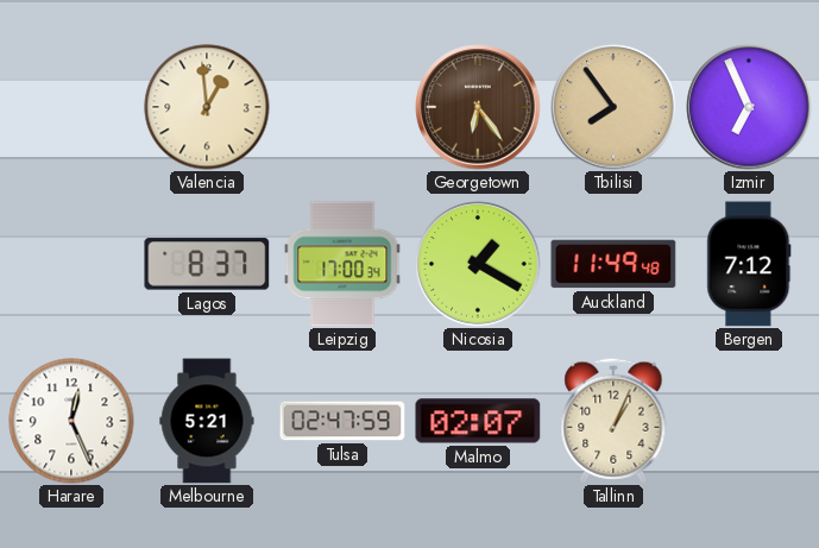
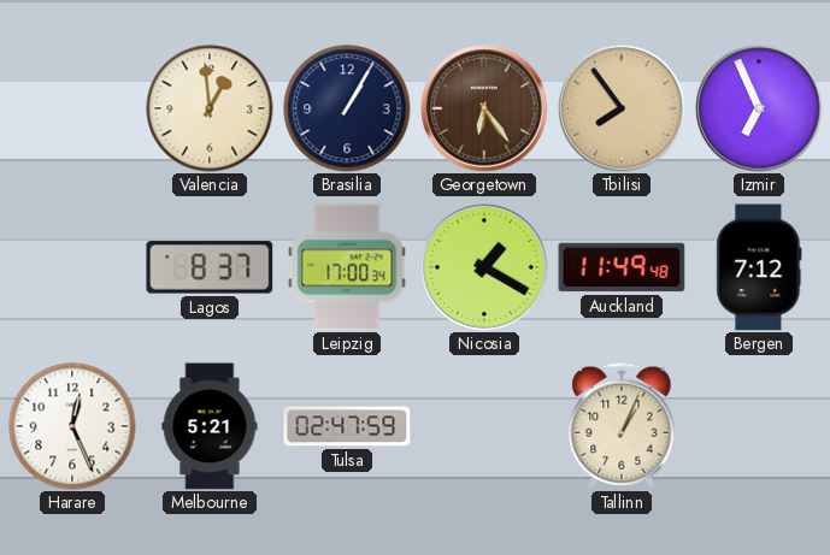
Brasilia: none -> 1:05 (347, 108)
Malmo: 02:07 -> none (478, 421)
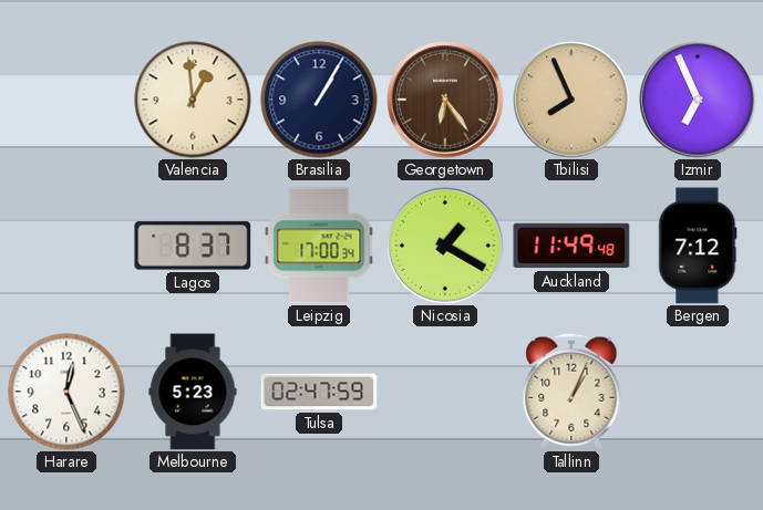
Tbilisi: 7:54 -> 7:56 (571, 100)
Melbourne: 5:21 -> 5:23 (193, 392)
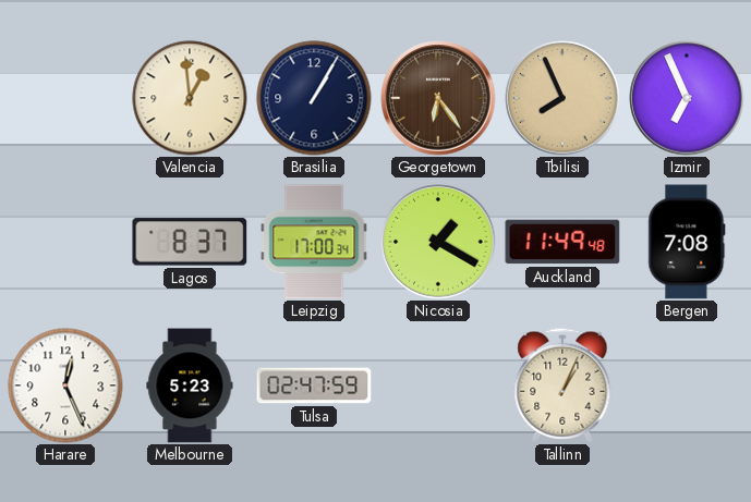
Bergen: 7:12 -> 7:08 (687, 242)
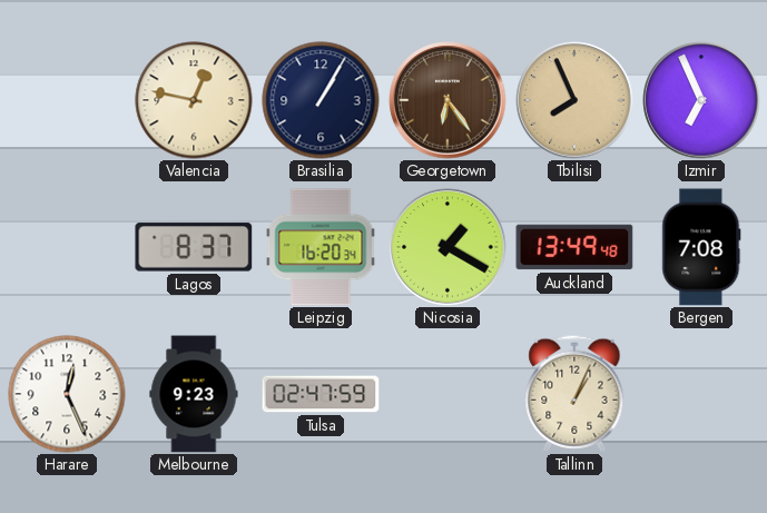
Valencia: 12:59 -> 12:47 (194, 100)
Leipzig: 17:00 -> 16:20 (321, 247)
Auckland: 11:49 -> 13:49 (574, 247)
Melbourne: 5:23 -> 9:23 (194, 394)
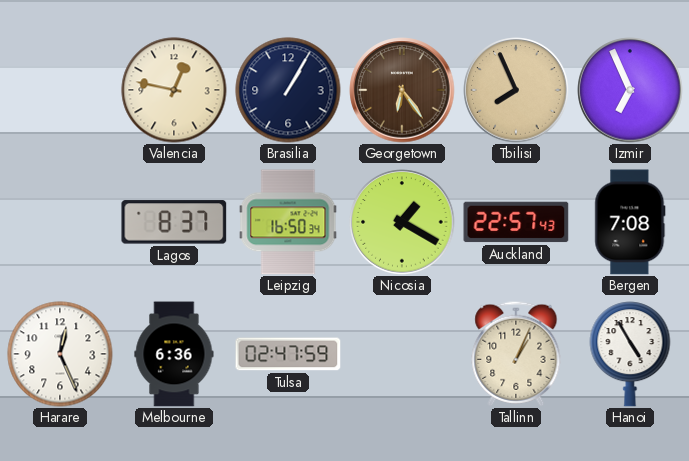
Leipzig: 16:20 -> 16:50 (288, 222)
Auckland: 13:49 -> 22:57 (516, 222)
Melbourne: 9:23 -> 6:36 (174, 354)
Hanoi: none -> 4:55 (630, 354)
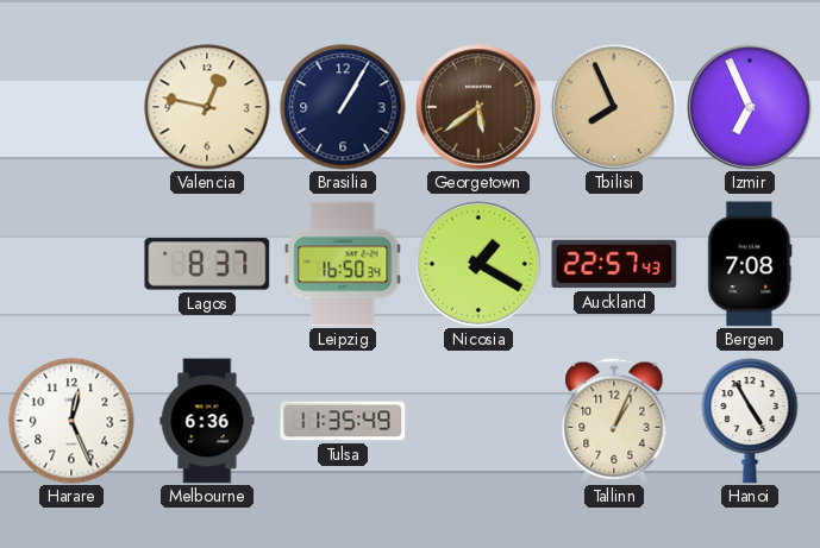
Georgetown: 6:24 -> 5:39 (478, 107)
Tulsa: 02:47 -> 11:35 (343, 421)
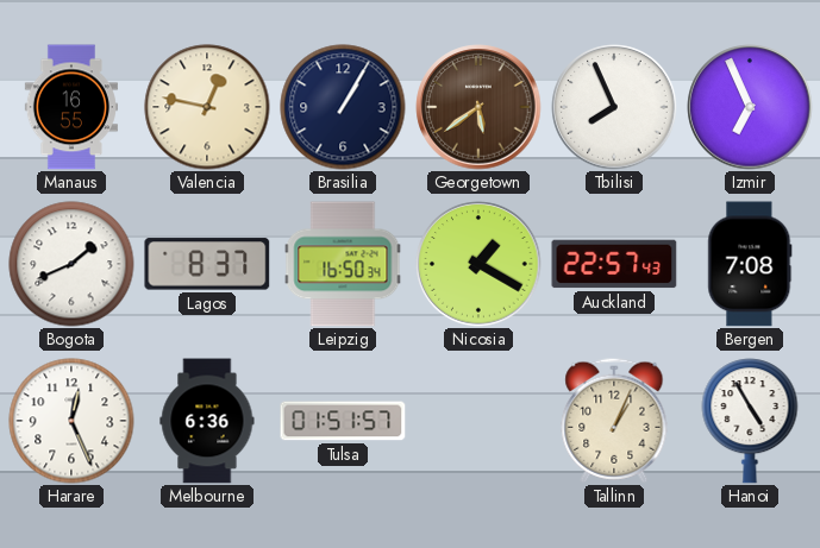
Manaus: none -> 16:55 (71, 107)
Tbilisi dial: champagne -> white (614, 107)
Bogota: none -> 1:41 (71, 264)
Tulsa: 11:35 -> 01:51 (343, 421)
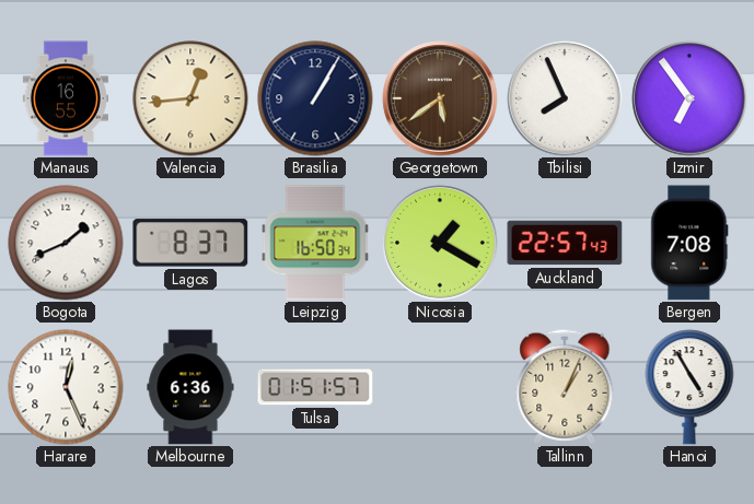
Valencia: 12:47 -> 12:44 (190, 98)
Izmir: 6:56 -> 6:54 (689, 98)
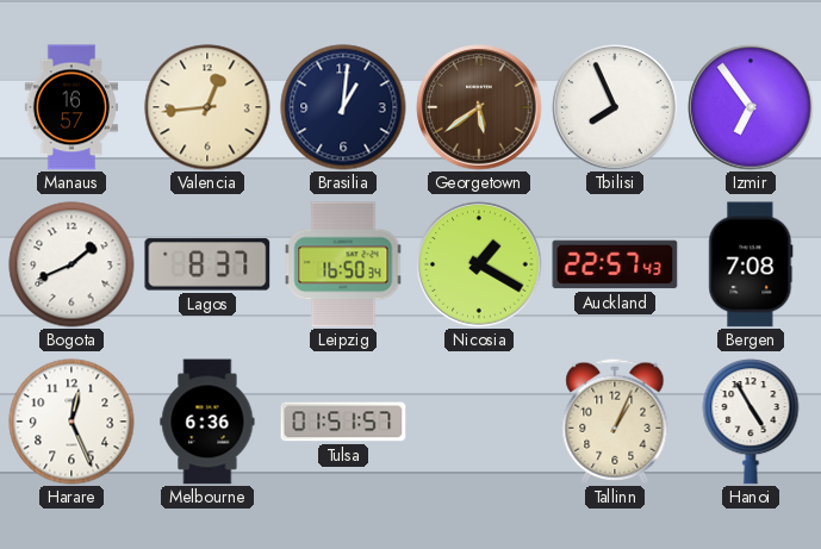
Manaus: 16:55 -> 16:57 (71, 107)
Brasilia: 1:05 -> 1:01 (343, 107)
